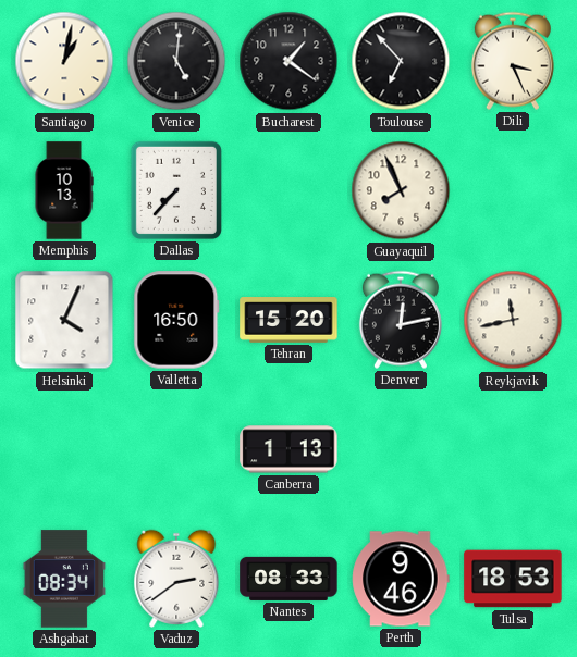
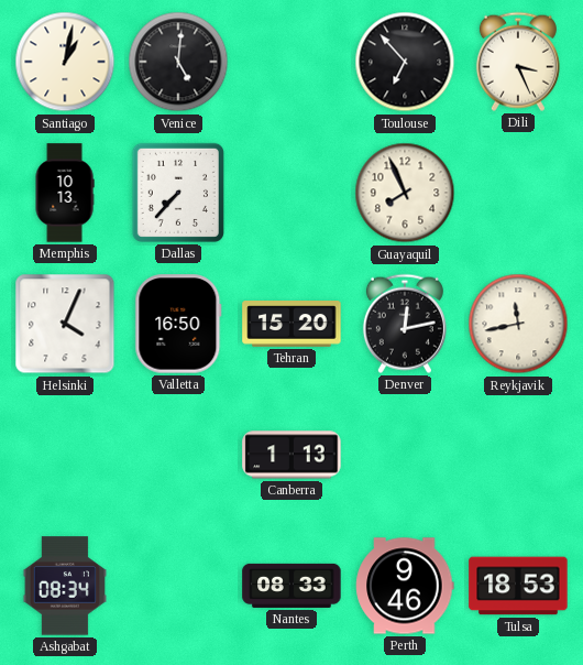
Bucharest: 1:21 -> none (288, 61)
Vaduz: 2:39 -> none (176, 579)
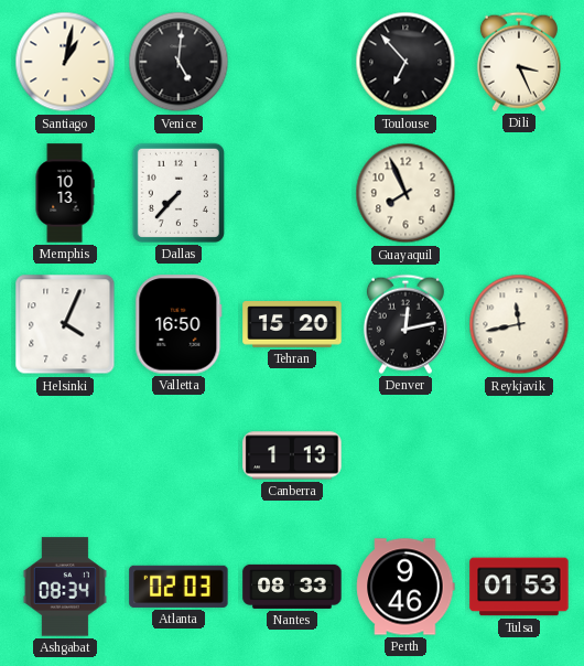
Atlanta: none -> 02:03 (179, 587)
Tulsa: 18:53 -> 01:53 (519, 587)
